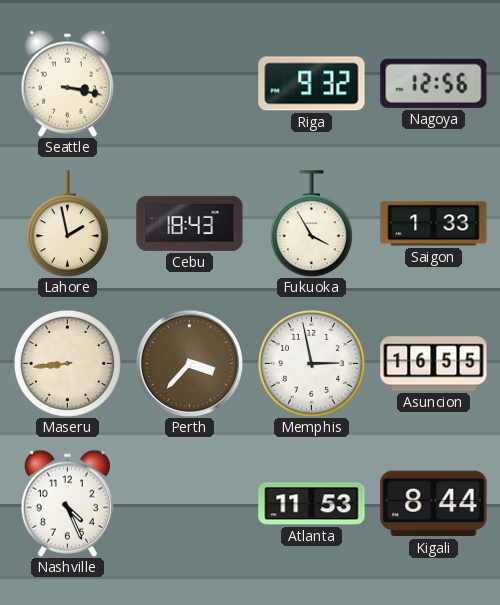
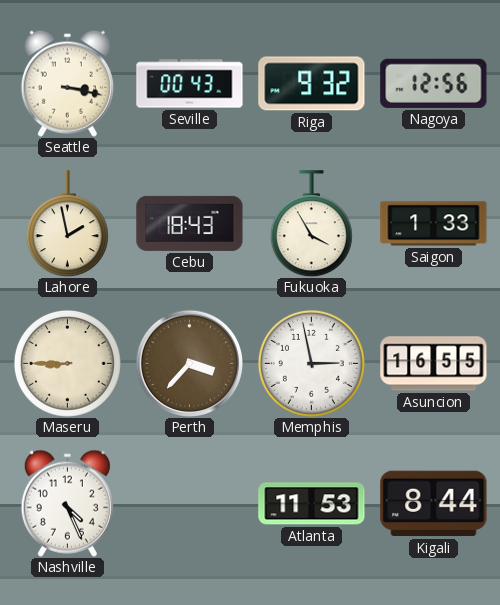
Seville: none -> 00:43 (190, 84)
Maseru: 8:44 -> 8:45 (67, 363)
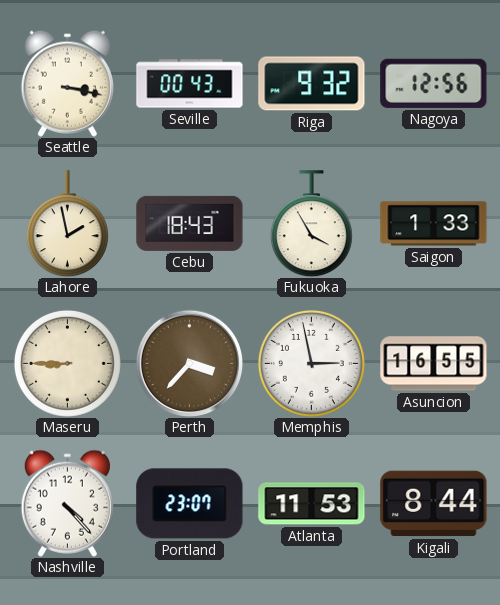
Nashville: 4:26 -> 4:23 (67, 503)
Portland: none -> 23:07 (190, 504)
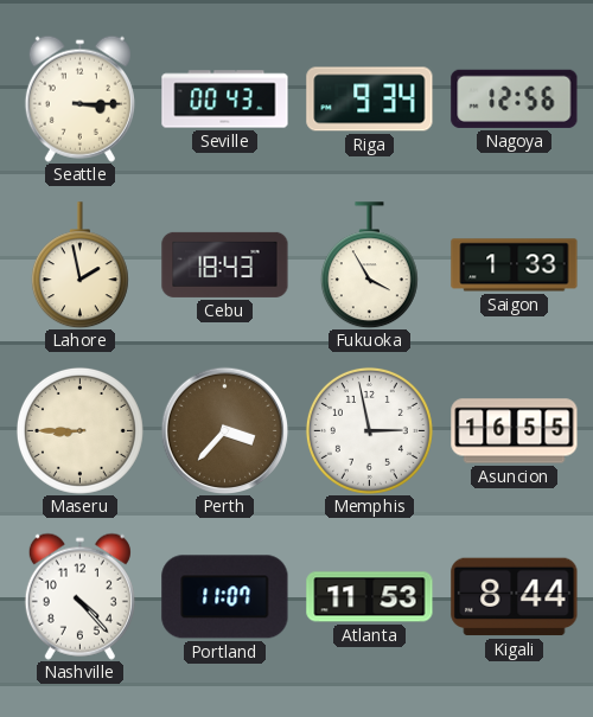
Seattle: 3:17 -> 3:15 (79, 98)
Riga: 9:32 -> 9:34 (370, 100)
Portland: 23:07 -> 11:07 (225, 597)
